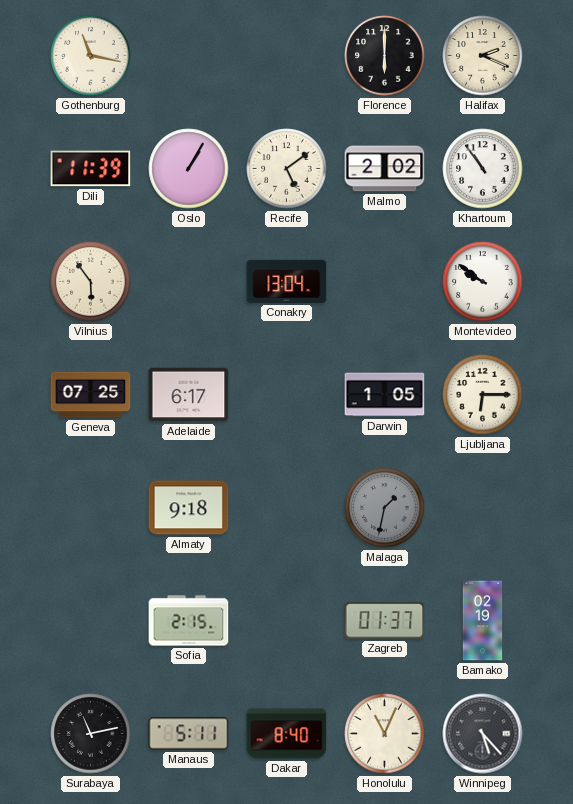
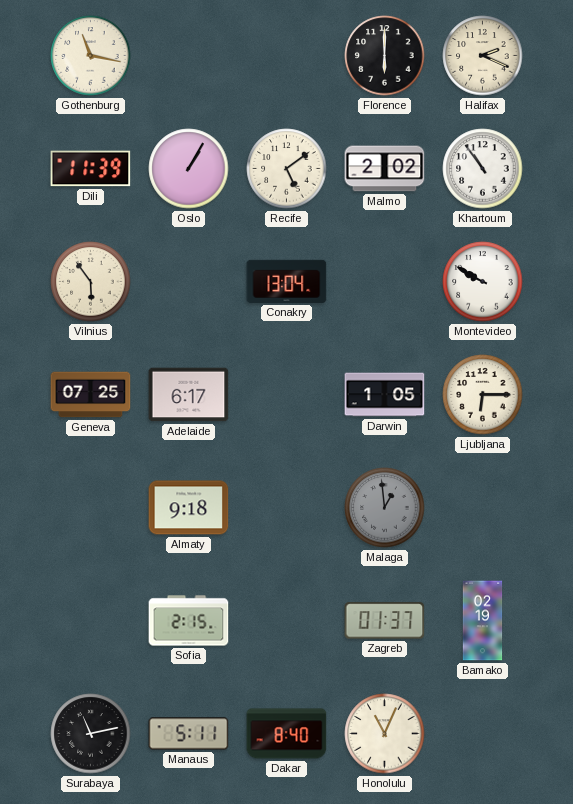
Montevideo: 9:51 -> 9:50 (483, 282)
Malaga: 1:32 -> 12:59 (385, 508)
Winnipeg: 5:23 -> none (483, 734)
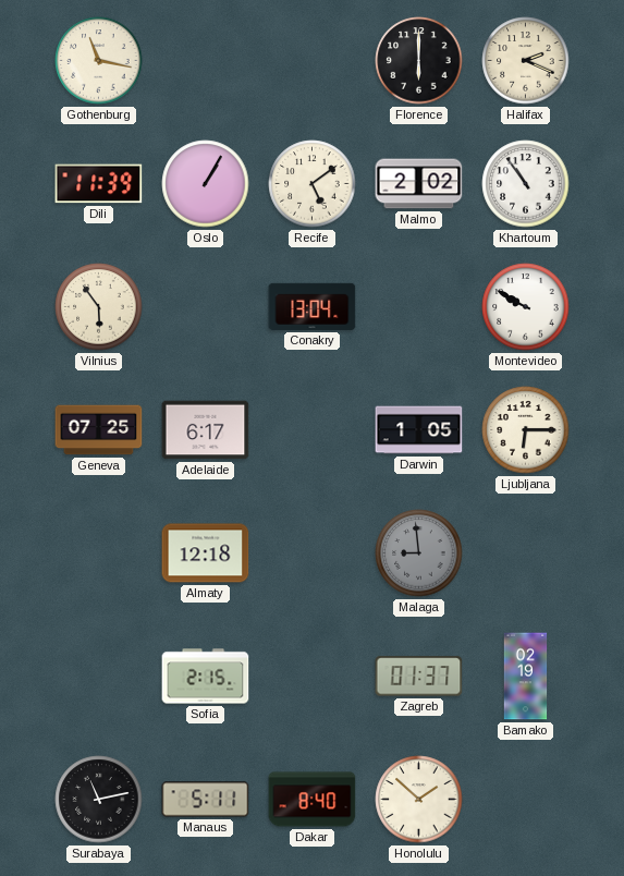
Almaty: 9:18 -> 12:18 (206, 553)
Malaga: 12:59 -> 8:59 (419, 553)
Honolulu: 11:04 -> 1:52 (419, 800)
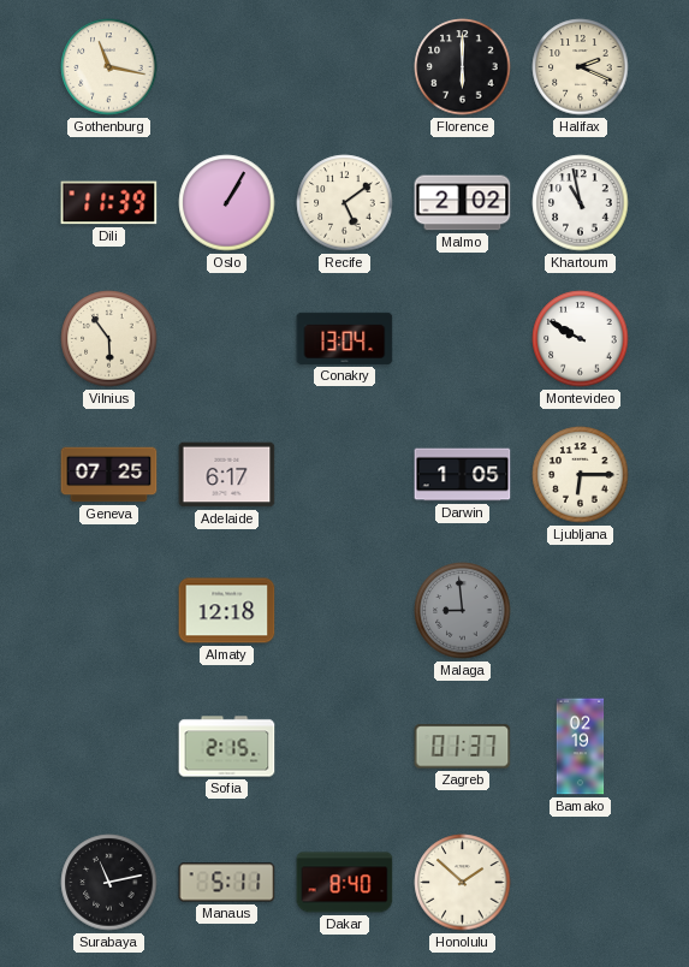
Khartoum: 10:54 -> 10:58 (581, 203)
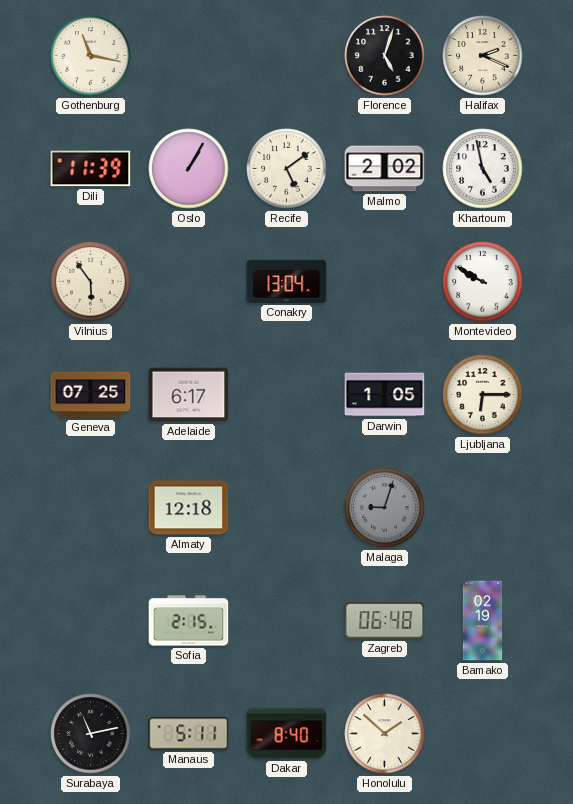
Florence: 6:00 -> 5:03 (385, 56)
Khartoum: 10:58 -> 4:58 (483, 169)
Malaga: 8:59 -> 9:03 (385, 508)
Zagreb: 01:37 -> 06:48 (385, 621)
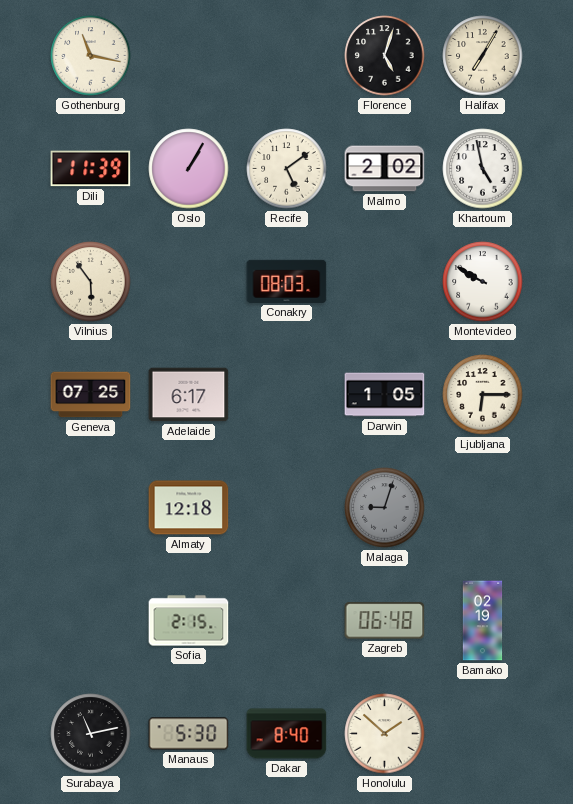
Halifax: 2:19 -> 7:05 (483, 56)
Conakry: 13:04 -> 08:03 (287, 281)
Manaus: 5:11 -> 5:30 (189, 734)
